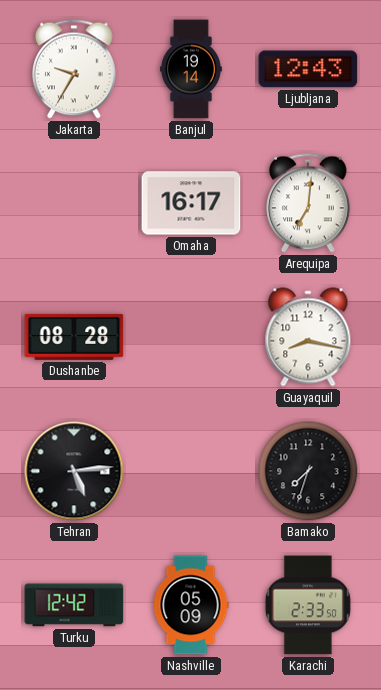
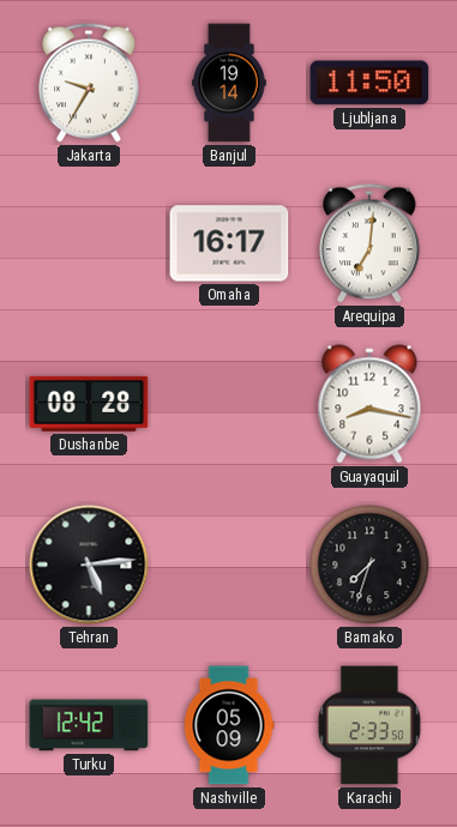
Ljubljana: 12:43 -> 11:50 (369, 83)
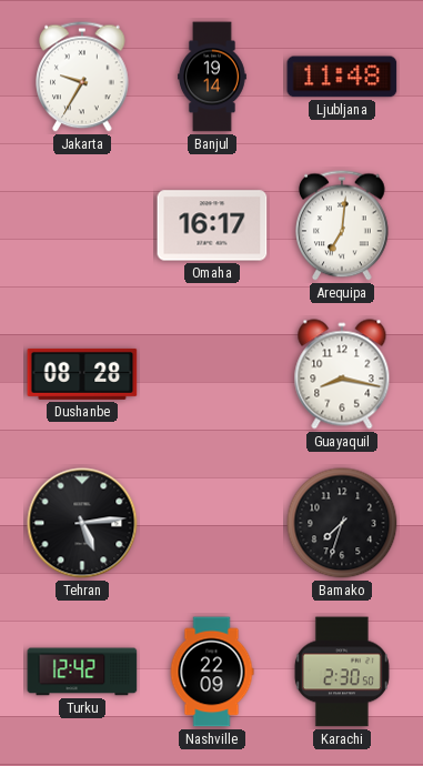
Ljubljana: 11:50 -> 11:48 (342, 77)
Nashville: 05:09 -> 22:09 (212, 672)
Karachi: 2:33 -> 2:30 (342, 672)
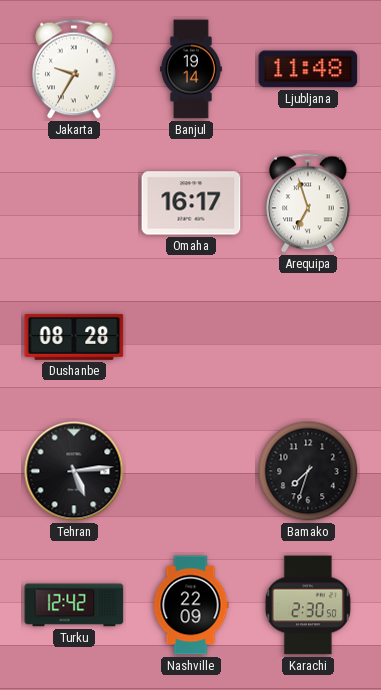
Arequipa: 7:01 -> 6:57 (308, 203)
Guayaquil: 8:17 -> none (342, 374)
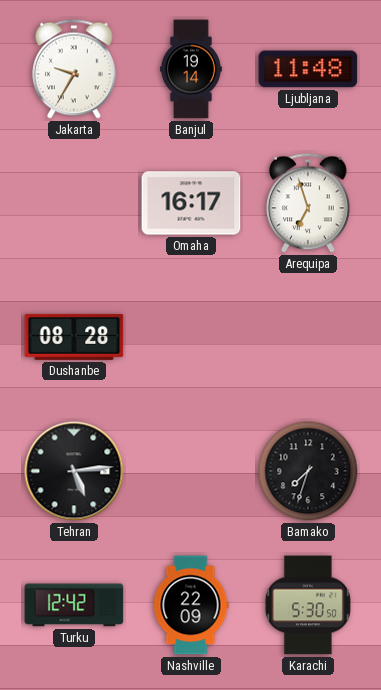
Karachi: 2:30 -> 5:30 (308, 605)
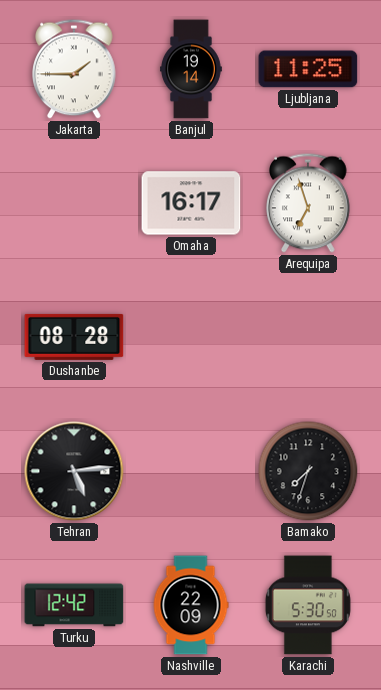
Jakarta: 9:35 -> 1:45 (74, 69)
Ljubljana: 11:48 -> 11:25 (308, 69)
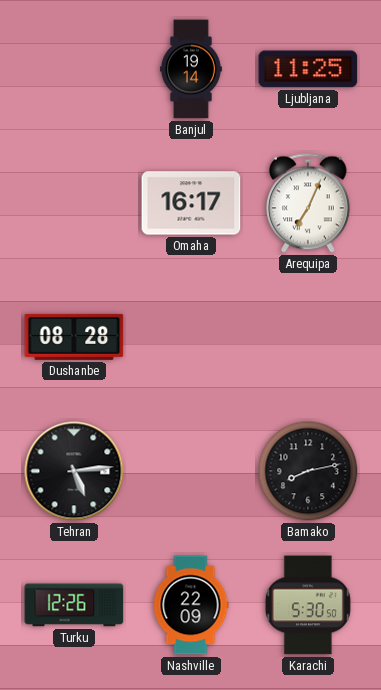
Jakarta: 1:45 -> none (74, 69)
Arequipa: 6:57 -> 7:04 (308, 203)
Bamako: 7:33 -> 8:13 (308, 471)
Turku: 12:42 -> 12:26 (74, 605)
